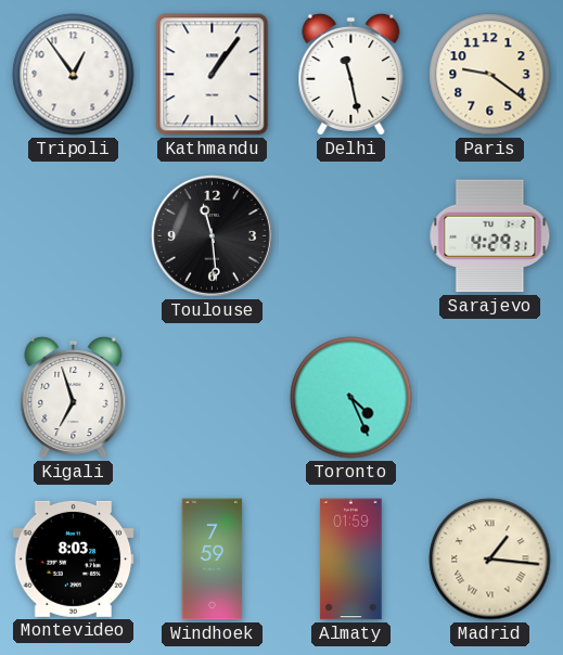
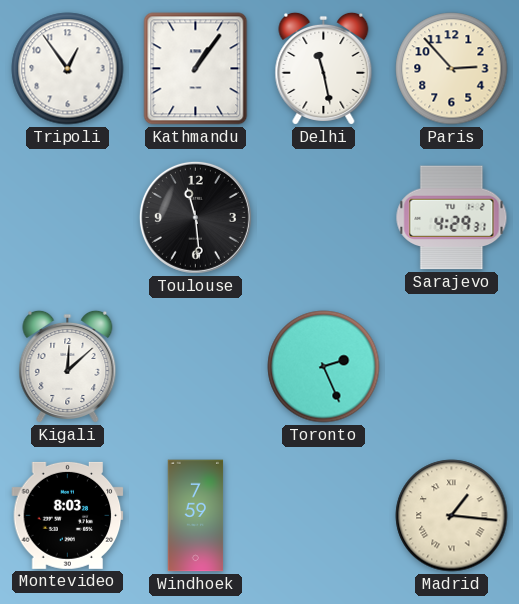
Paris: 9:21 -> 2:53 (452, 69)
Kigali: 6:57 -> 12:08 (68, 366)
Toronto: 4:26 -> 2:26 (324, 367)
Almaty: 01:59 -> none (351, 560)
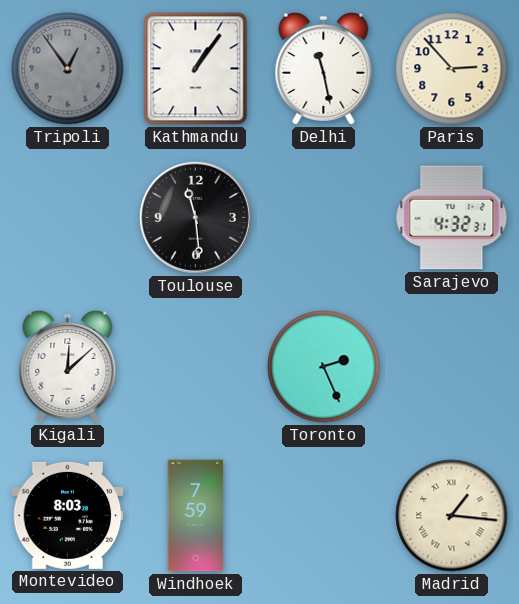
Tripoli dial: white -> grey (68, 69)
Sarajevo: 4:29 -> 4:32 (452, 218)
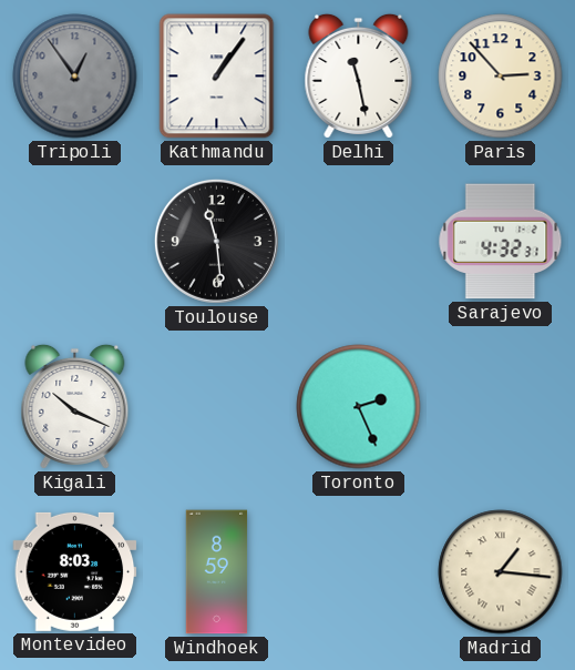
Kigali: 12:08 -> 10:19 (75, 406)
Windhoek: 7:59 -> 8:59 (217, 572)
